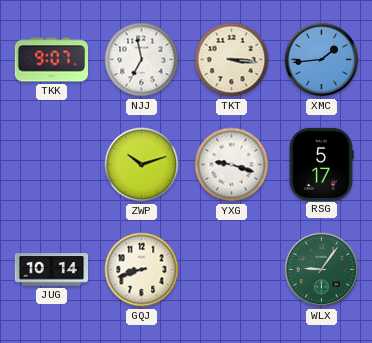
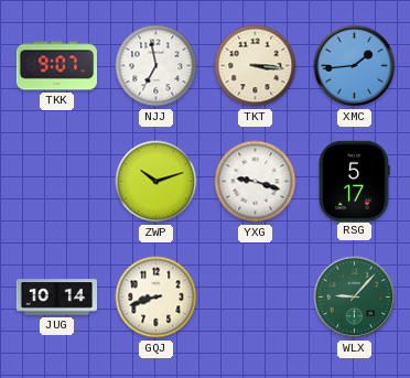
WLX: 9:06 -> 9:07 (355, 298)
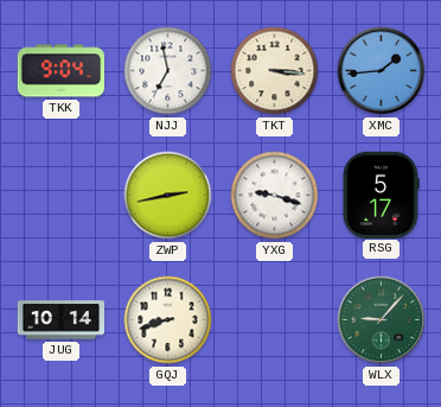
TKK: 9:07 -> 9:04 (60, 71)
ZWP: 10:12 -> 2:43 (168, 196)
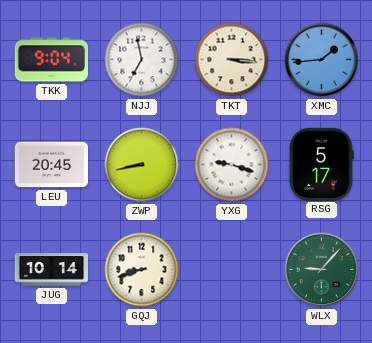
LEU: none -> 20:45 (52, 165)
ZWP: 2:43 -> 8:43 (142, 165)
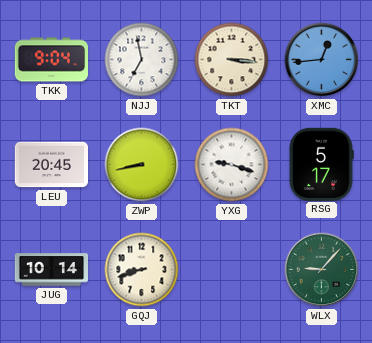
XMC: 1:44 -> 12:44 (322, 60)
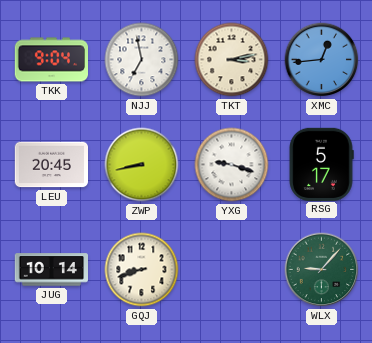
TKT: 3:16 -> 3:13 (232, 60)
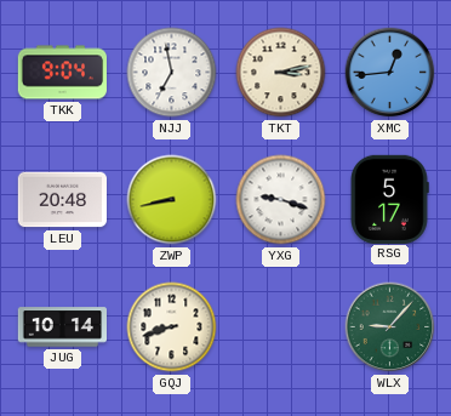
LEU: 20:45 -> 20:48 (63, 200)
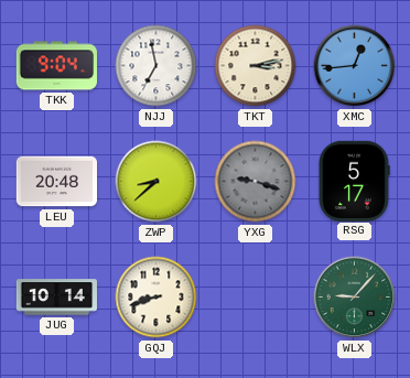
ZWP: 8:43 -> 8:38 (157, 182)
YXG dial: white -> grey (256, 182)
